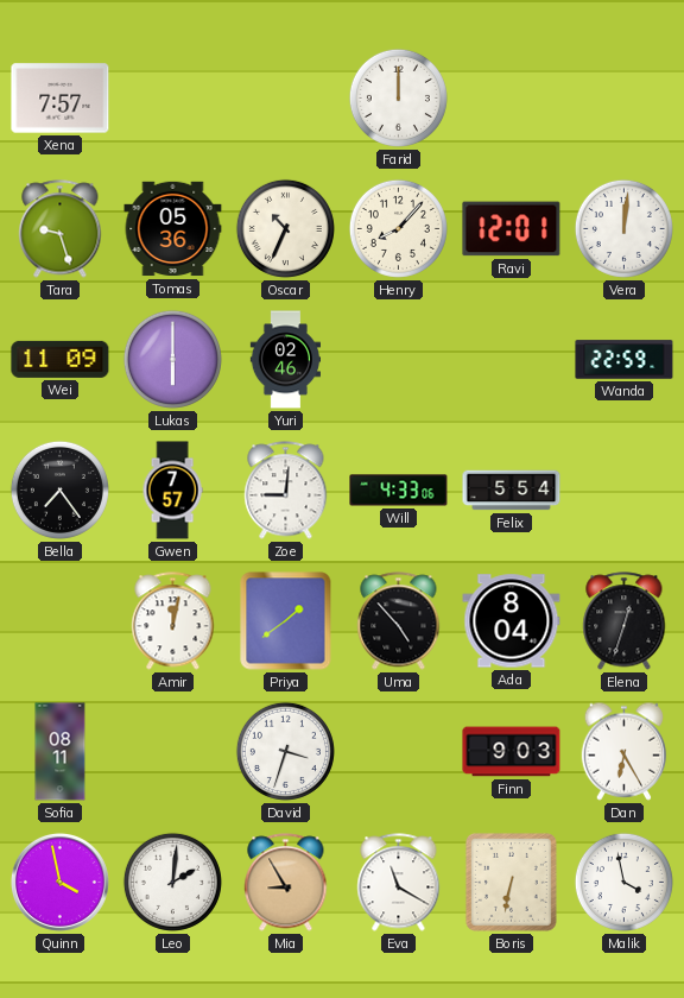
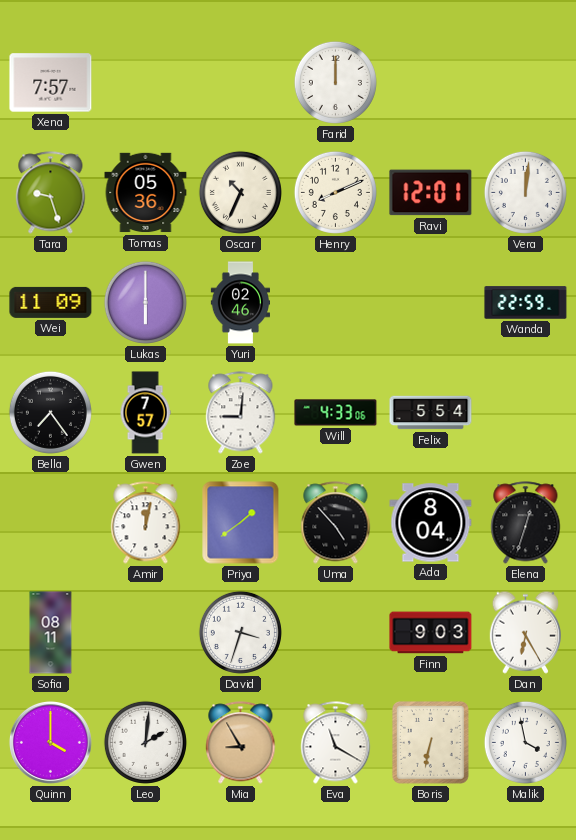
Henry: 8:07 -> 8:11 (335, 192)
Quinn: 3:58 -> 4:00 (50, 742)
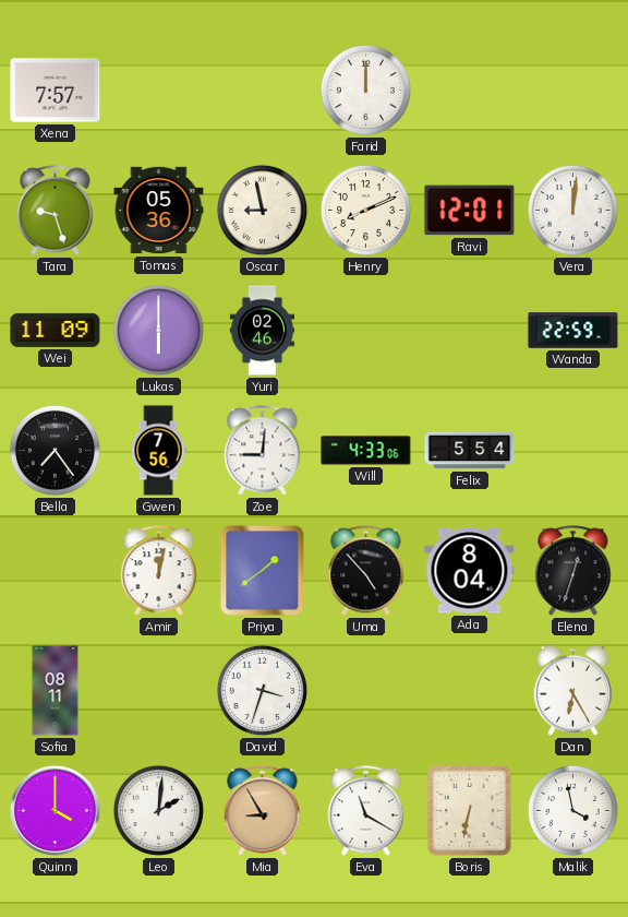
Oscar: 10:34 -> 8:58 (262, 210)
Gwen: 7:57 -> 7:56 (158, 451)
Finn: 9:03 -> none (431, 633)
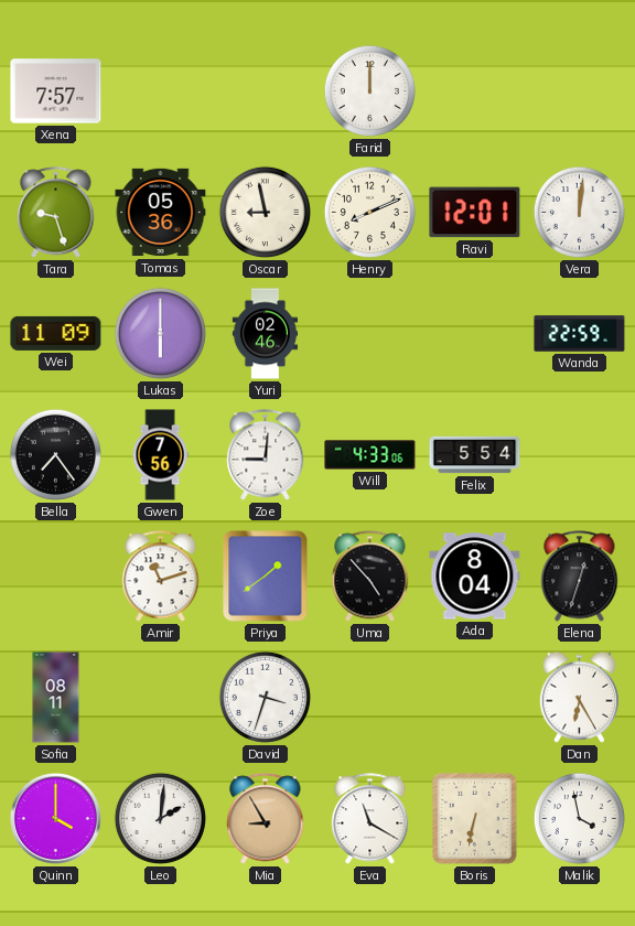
Amir: 12:02 -> 11:12 (161, 577)
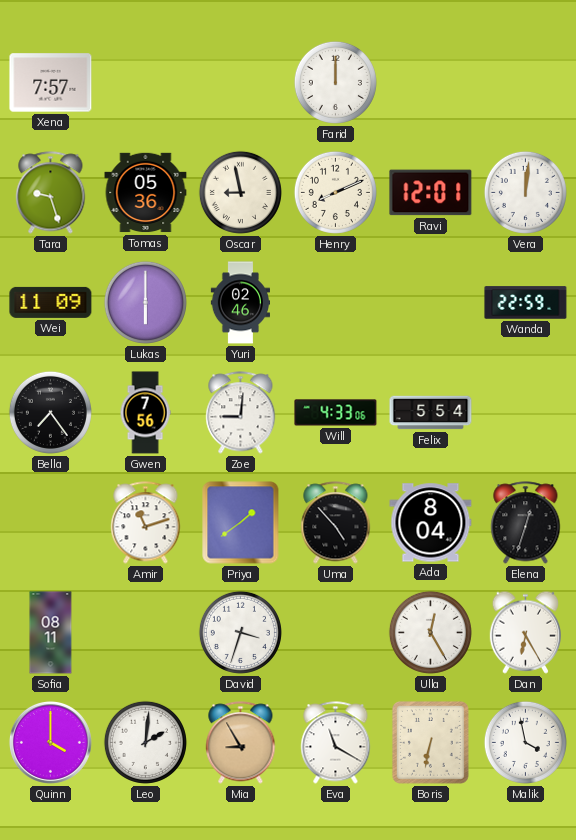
Ulla: none -> 12:25 (430, 632)
